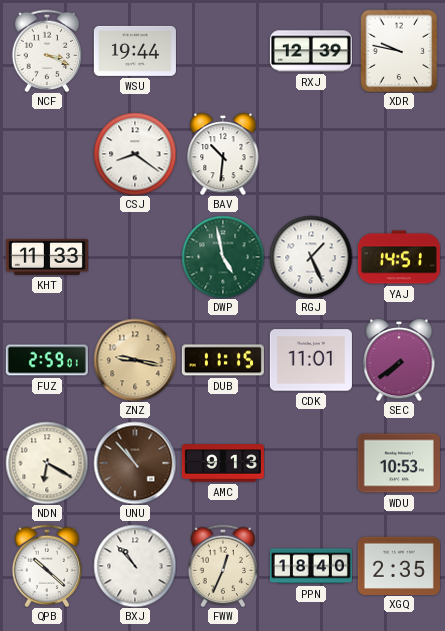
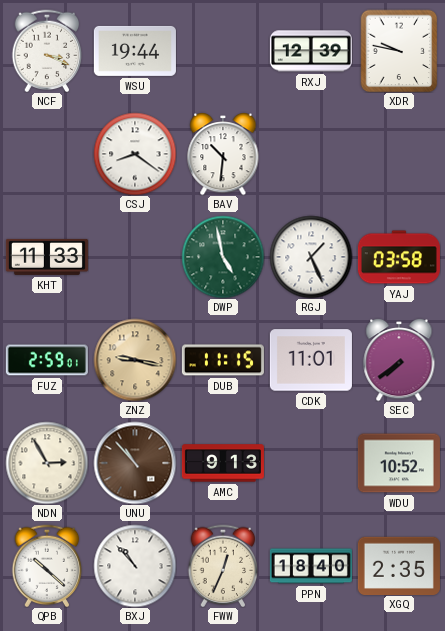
YAJ: 14:51 -> 03:58 (399, 257)
NDN: 6:20 -> 2:55 (47, 463)
WDU: 10:53 -> 10:52 (399, 463)
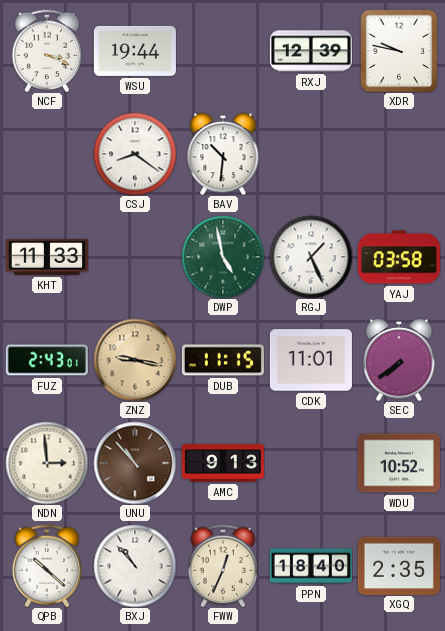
FUZ: 2:59 -> 2:43 (47, 360)
NDN: 2:55 -> 2:59 (47, 463)
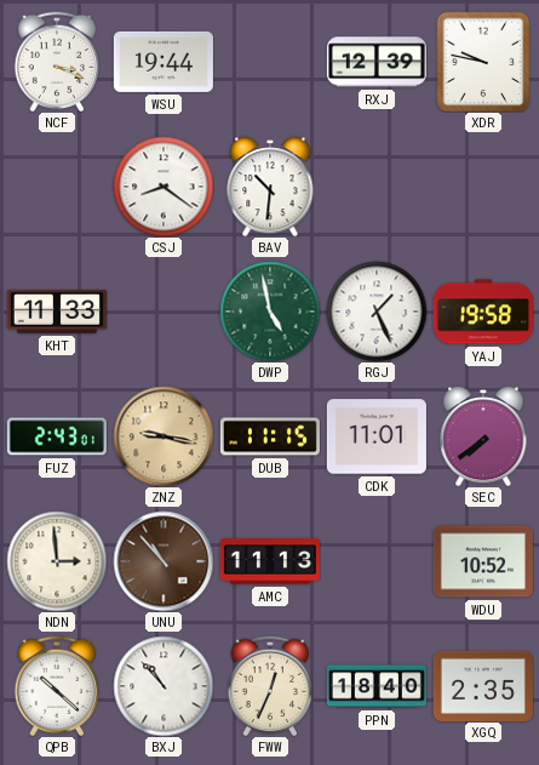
YAJ: 03:58 -> 19:58 (483, 312)
AMC: 9:13 -> 11:13 (270, 561)
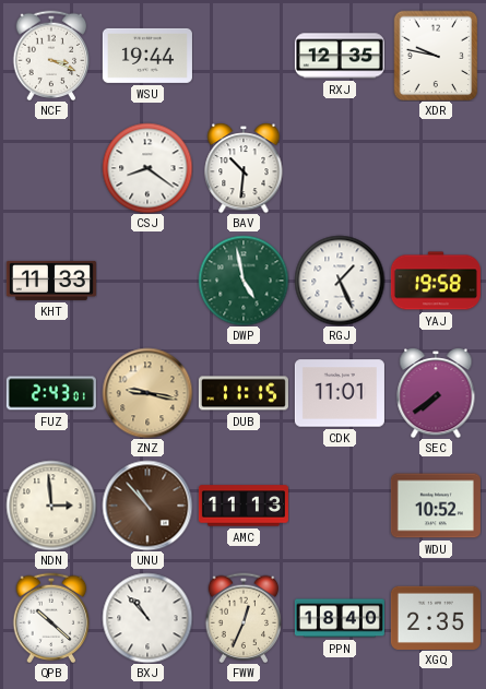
RXJ: 12:39 -> 12:35 (340, 56)
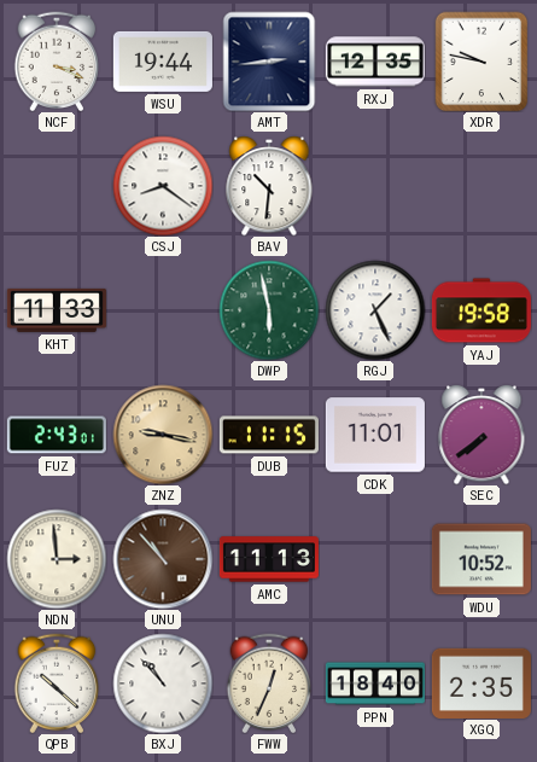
AMT: none -> 2:44 (269, 62)
DWP: 4:58 -> 5:58 (269, 310)
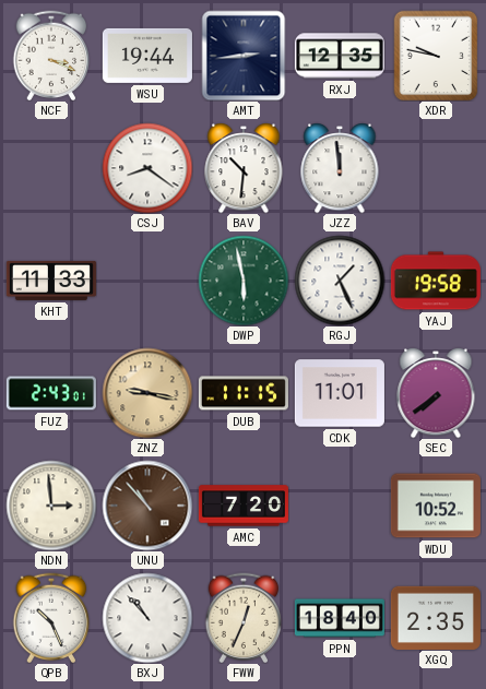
JZZ: none -> 11:59 (340, 168)
AMC: 11:13 -> 7:20 (244, 506)
QPB: 10:22 -> 10:26 (51, 618)
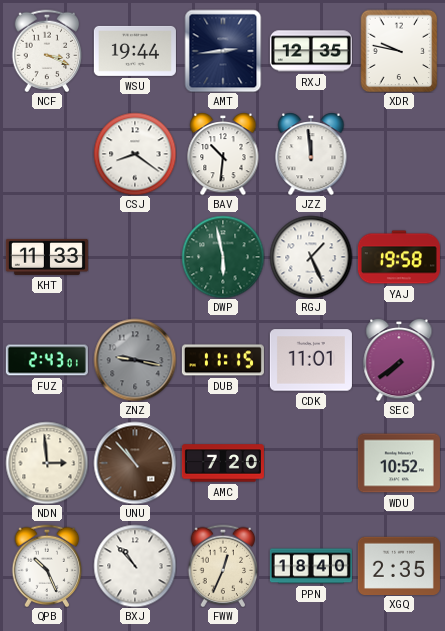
ZNZ dial: champagne -> grey (135, 360)
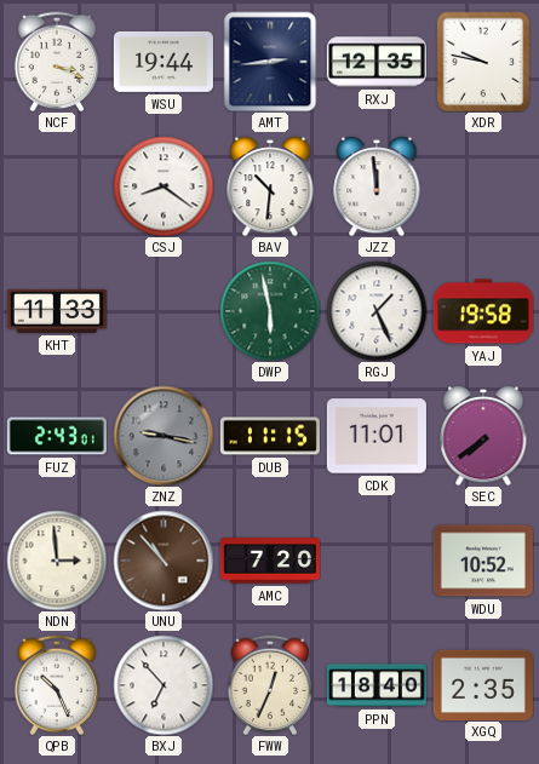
BXJ: 10:53 -> 6:53 (164, 685)
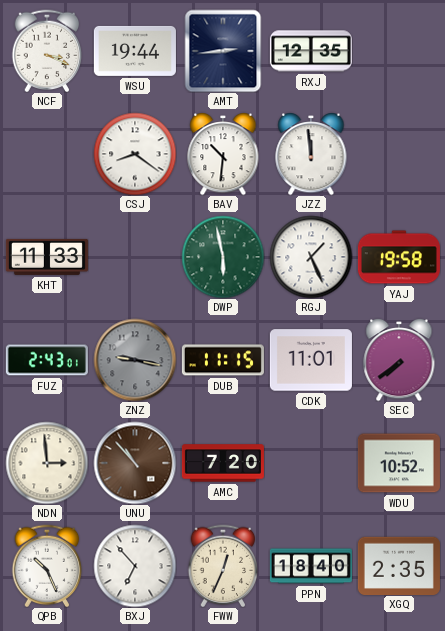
XDR: 9:47 -> none (483, 62)
